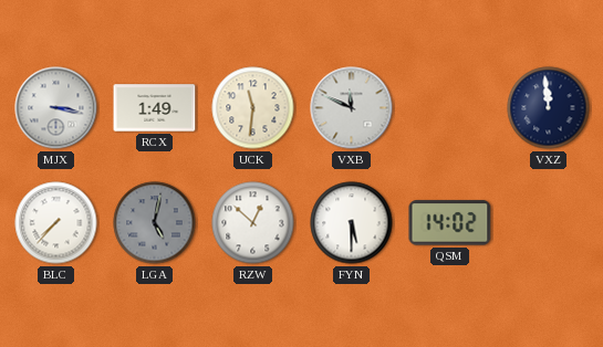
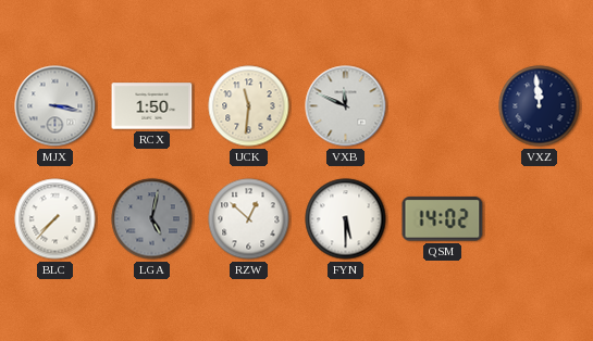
RCX: 1:49 -> 1:50 (152, 106)
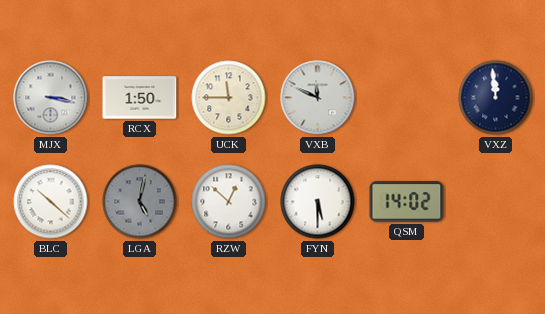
UCK: 11:31 -> 11:45 (229, 98)
BLC: 7:37 -> 10:22 (51, 202)
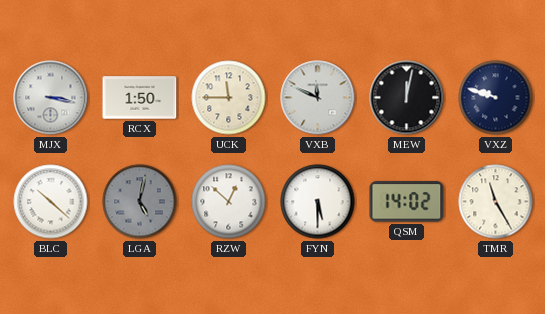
MEW: none -> 12:02 (407, 98)
VXZ: 11:59 -> 9:48 (496, 98)
TMR: none -> 11:25 (496, 202)
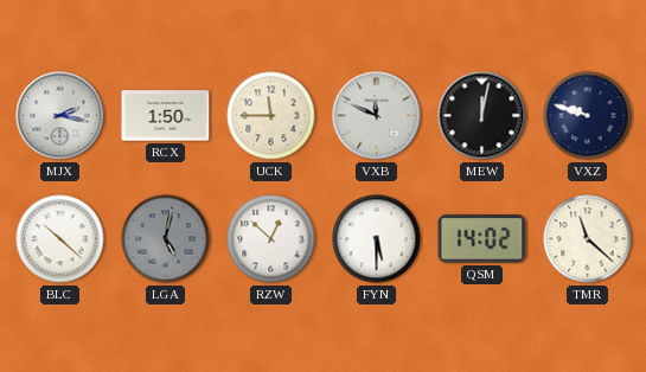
MJX: 3:17 -> 2:17 (60, 116)
TMR: 11:25 -> 11:22 (588, 239)
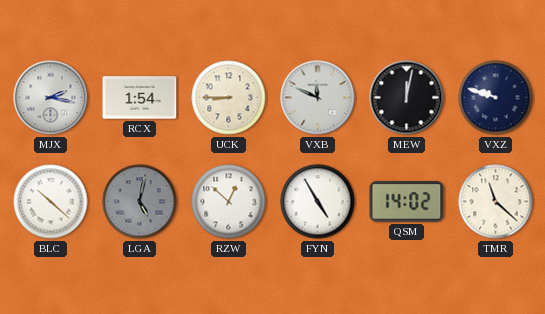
RCX: 1:50 -> 1:54 (140, 98)
UCK: 11:45 -> 8:45 (229, 98)
FYN: 5:30 -> 4:55 (318, 202)
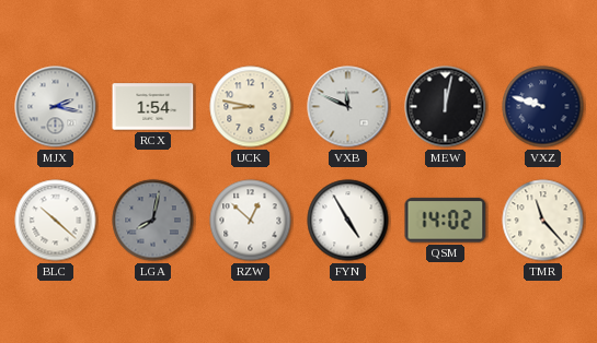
UCK: 8:45 -> 8:47 (251, 107)
LGA: 5:02 -> 8:02 (153, 221)
TMR: 11:22 -> 11:23 (543, 221)
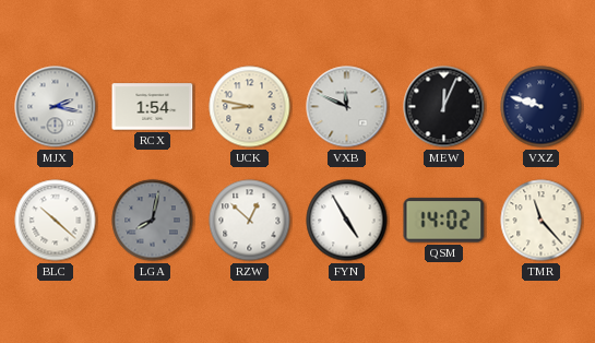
MEW: 12:02 -> 12:04 (444, 107)
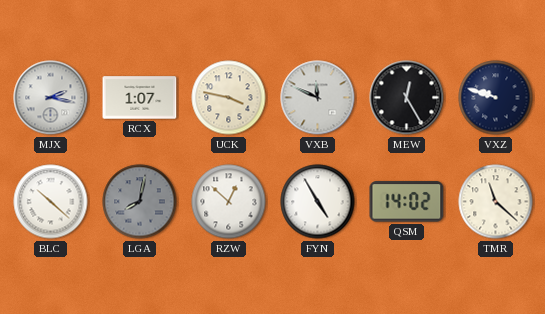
RCX: 1:54 -> 1:07 (140, 98)
UCK: 8:47 -> 3:47 (229, 98)
MEW: 12:04 -> 12:25 (407, 98)
TMR: 11:23 -> 11:22 (496, 202)
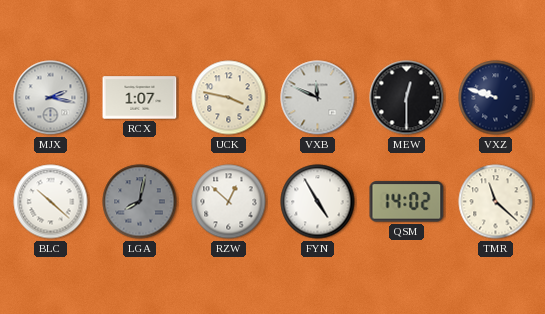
MEW: 12:25 -> 12:30 (407, 98)
